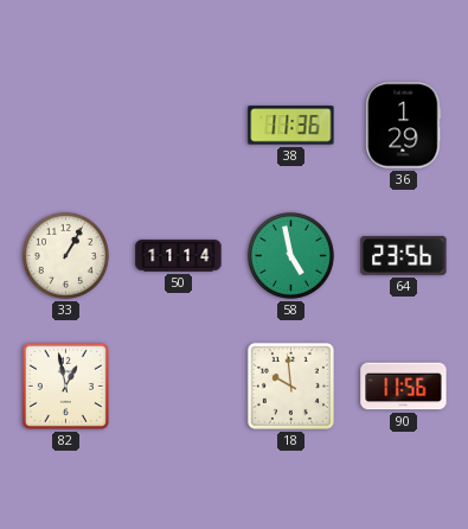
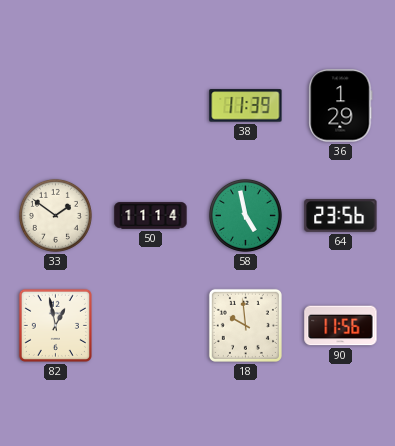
38: 11:36 -> 11:39 (246, 106)
33: 1:05 -> 1:51 (55, 215)
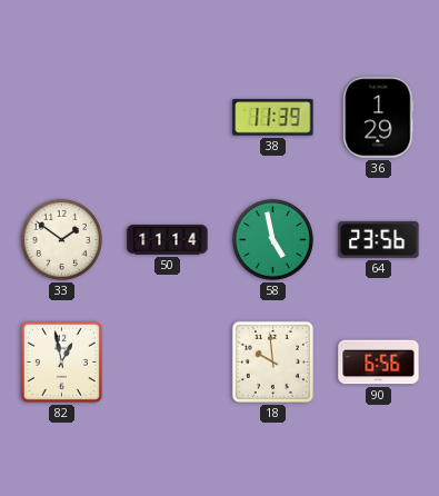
90: 11:56 -> 6:56 (379, 363)
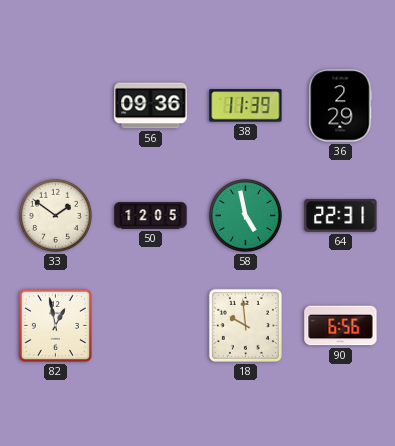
56: none -> 09:36 (151, 106)
36: 1:29 -> 2:29 (341, 106)
50: 11:14 -> 12:05 (151, 216)
64: 23:56 -> 22:31 (341, 215)
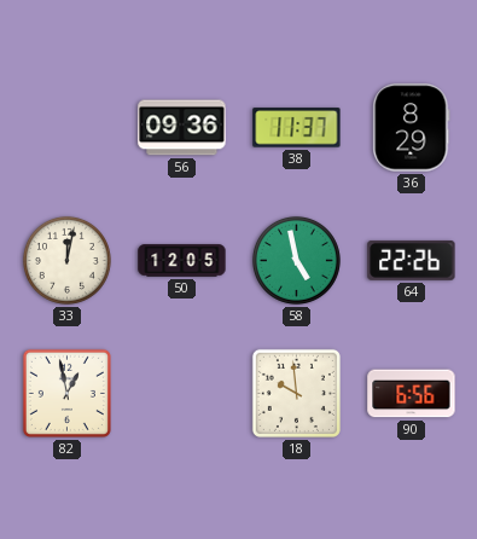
38: 11:39 -> 11:37 (297, 128)
36: 2:29 -> 8:29 (412, 128)
33: 1:51 -> 12:02 (66, 260)
64: 22:31 -> 22:26 (412, 260)
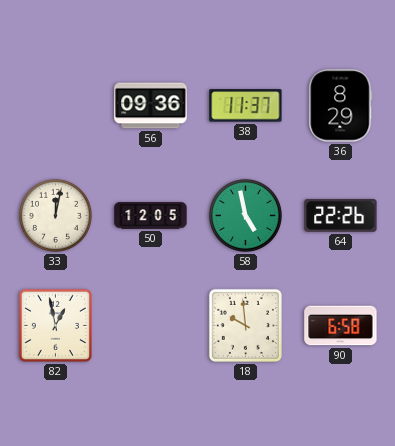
90: 6:56 -> 6:58 (341, 326)
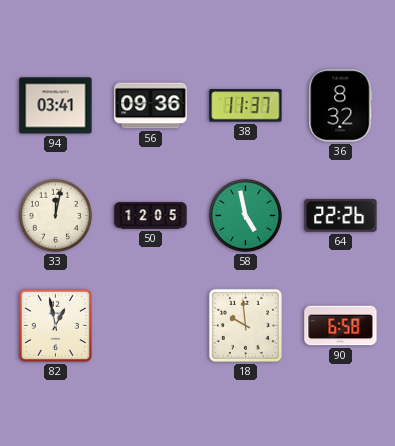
94: none -> 03:41 (56, 106)
36: 8:29 -> 8:32 (341, 106)
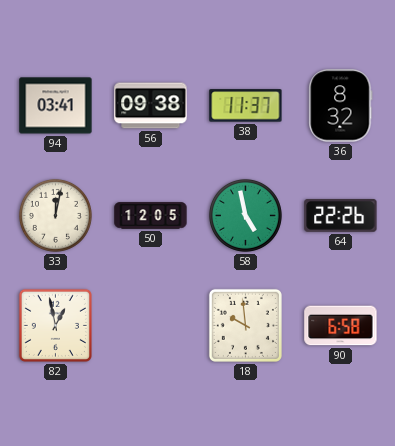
56: 09:36 -> 09:38 (151, 106)
